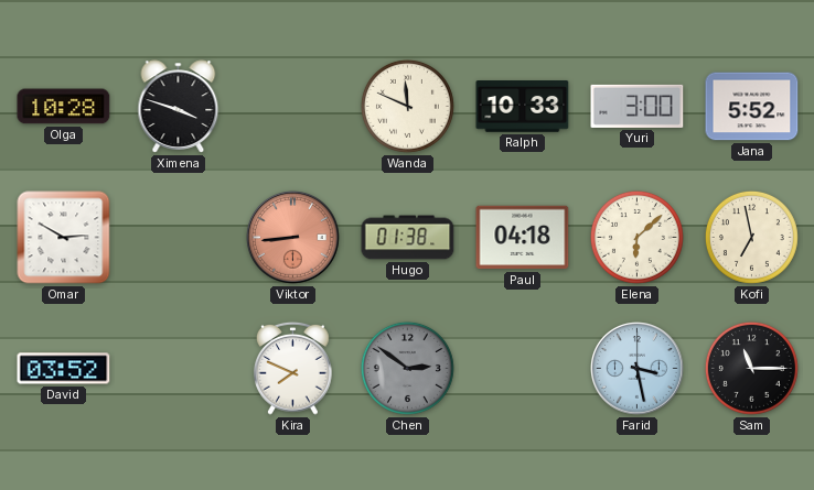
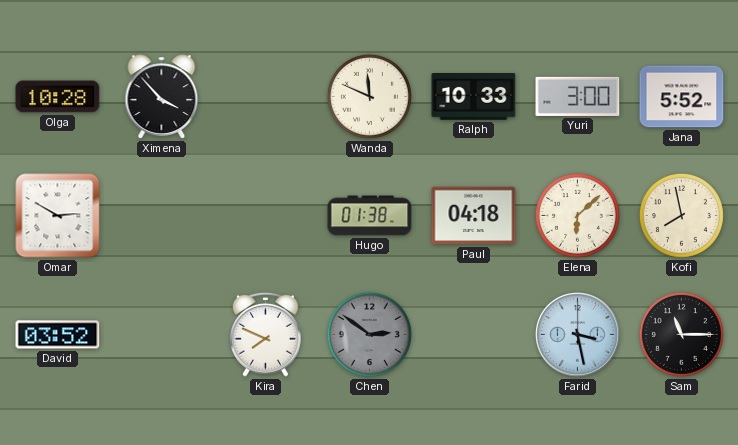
Ximena: 3:48 -> 3:53 (162, 97)
Viktor: 8:44 -> none (293, 238)
Kofi: 6:58 -> 7:58 (681, 215)
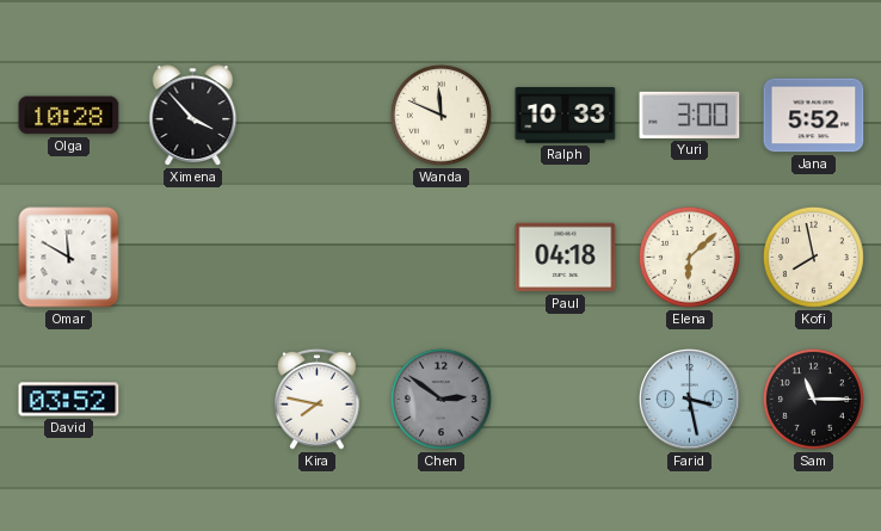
Omar: 2:50 -> 11:50 (69, 258)
Hugo: 01:38 -> none (370, 216)
Kira: 7:49 -> 7:47 (318, 399)
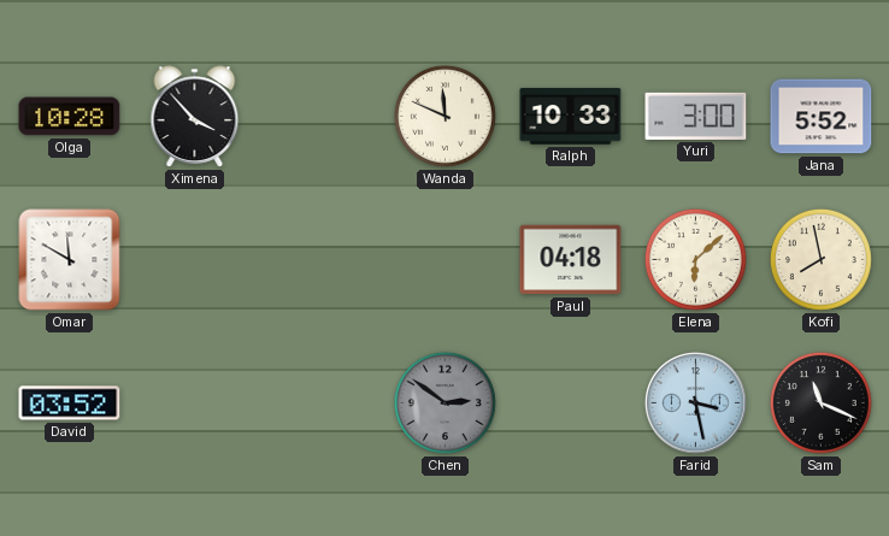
Kira: 7:47 -> none (318, 399)
Sam: 11:15 -> 11:19 (820, 402)
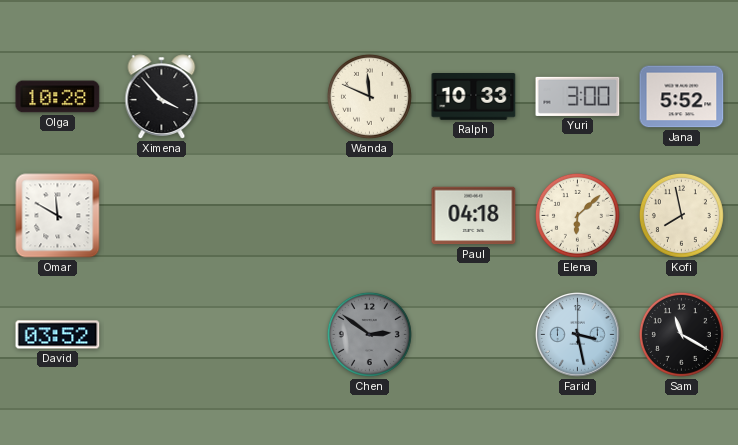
Sam: 11:19 -> 11:20 (681, 334)
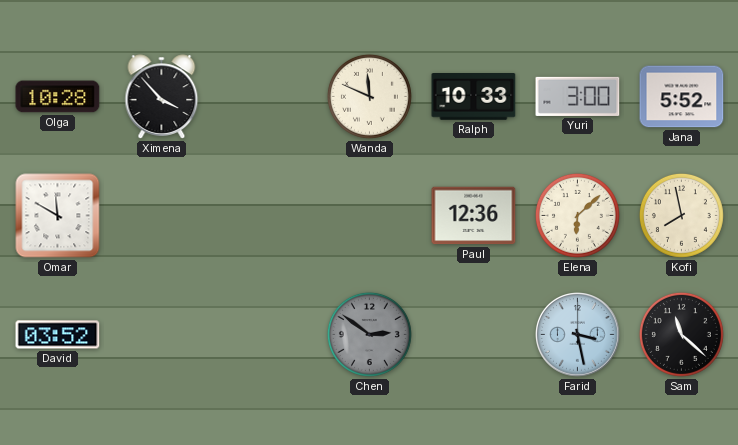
Paul: 04:18 -> 12:36 (474, 216)
Sam: 11:20 -> 11:22 (681, 334)
